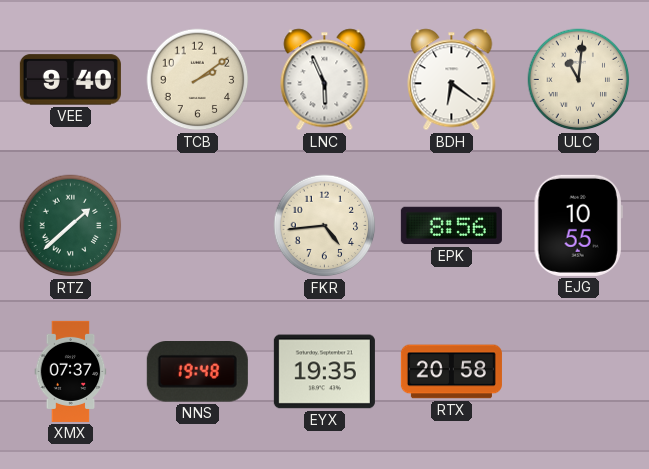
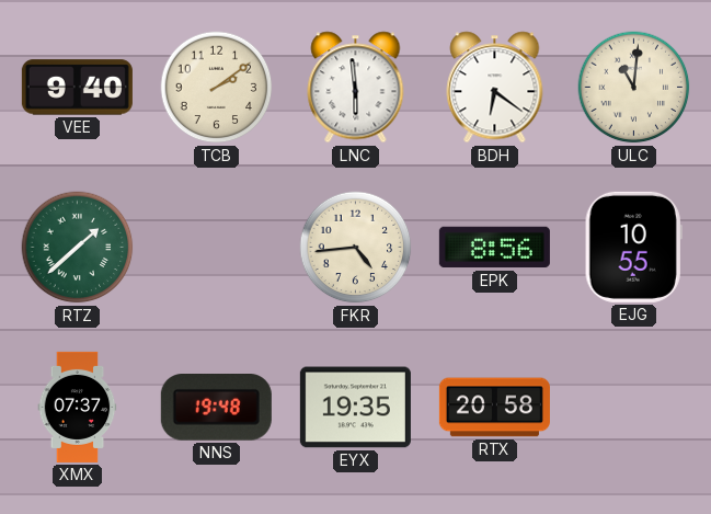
LNC: 5:56 -> 5:59 (356, 88)
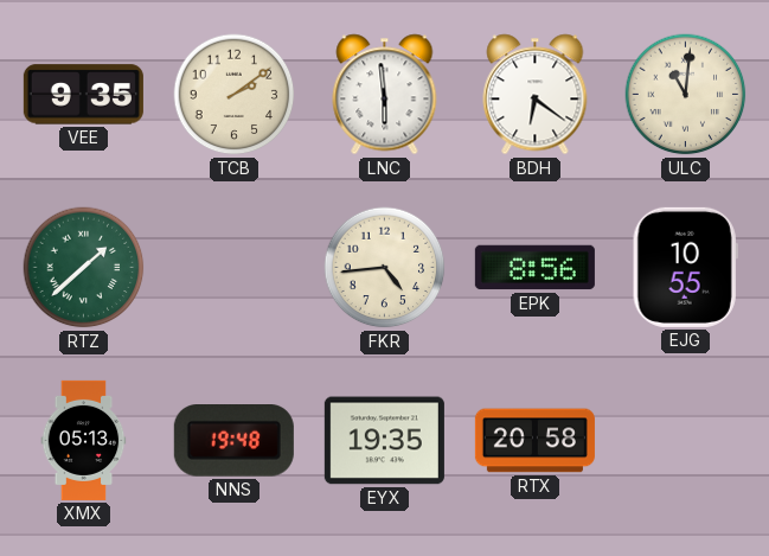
VEE: 9:40 -> 9:35 (83, 95)
XMX: 07:37 -> 05:13 (84, 440)
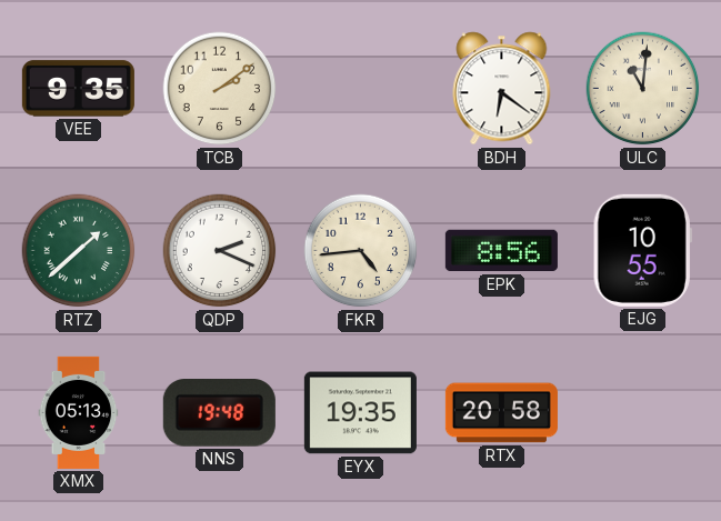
LNC: 5:59 -> none (385, 95)
QDP: none -> 2:19 (220, 251)
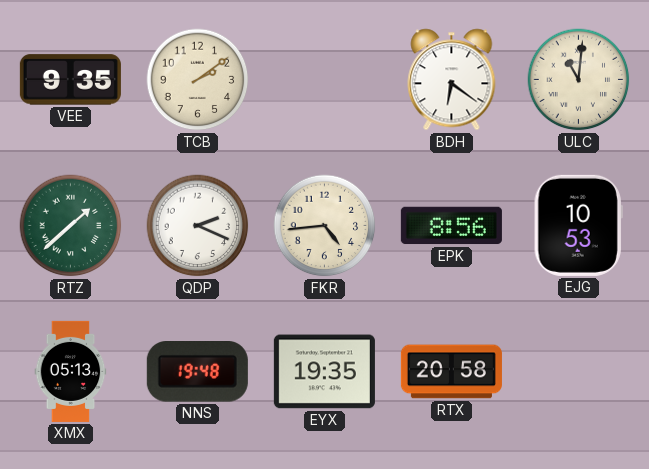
EJG: 10:55 -> 10:53 (578, 225)
